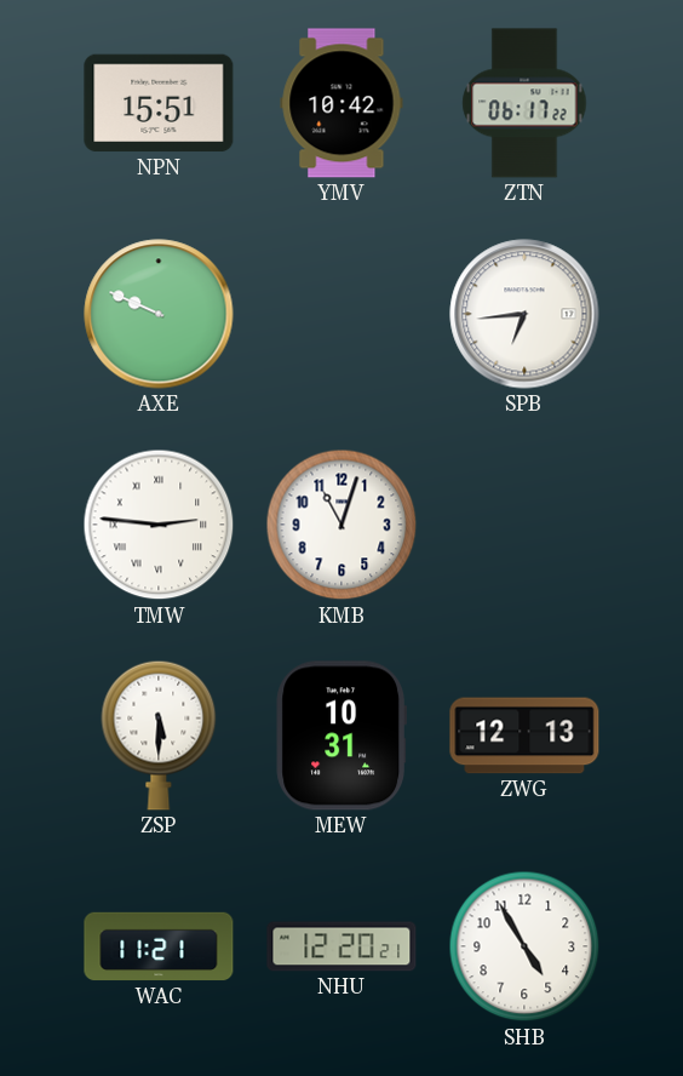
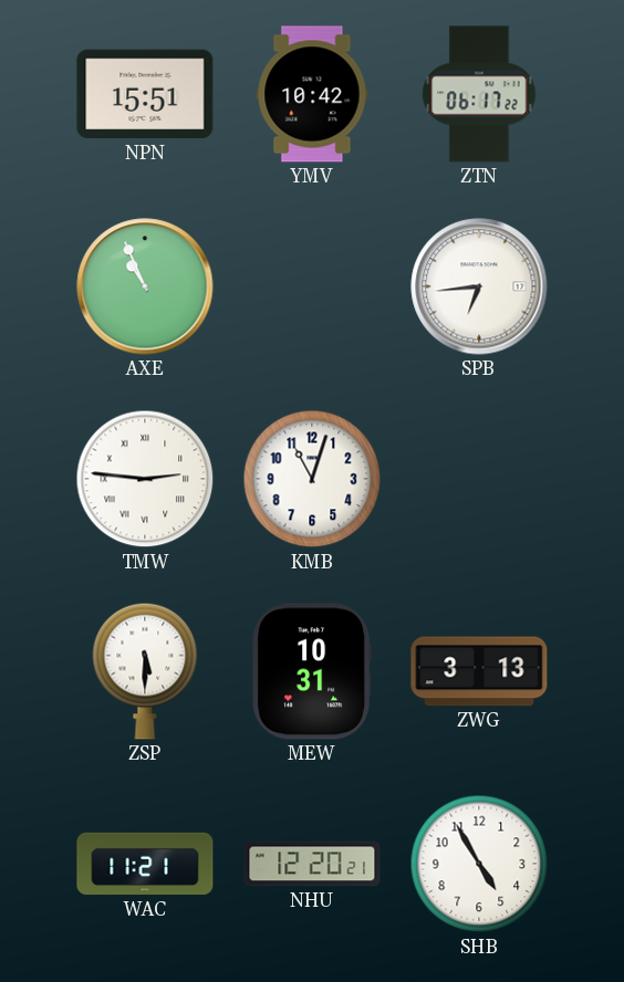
AXE: 9:49 -> 10:56 (145, 286)
ZWG: 12:13 -> 3:13 (479, 671)
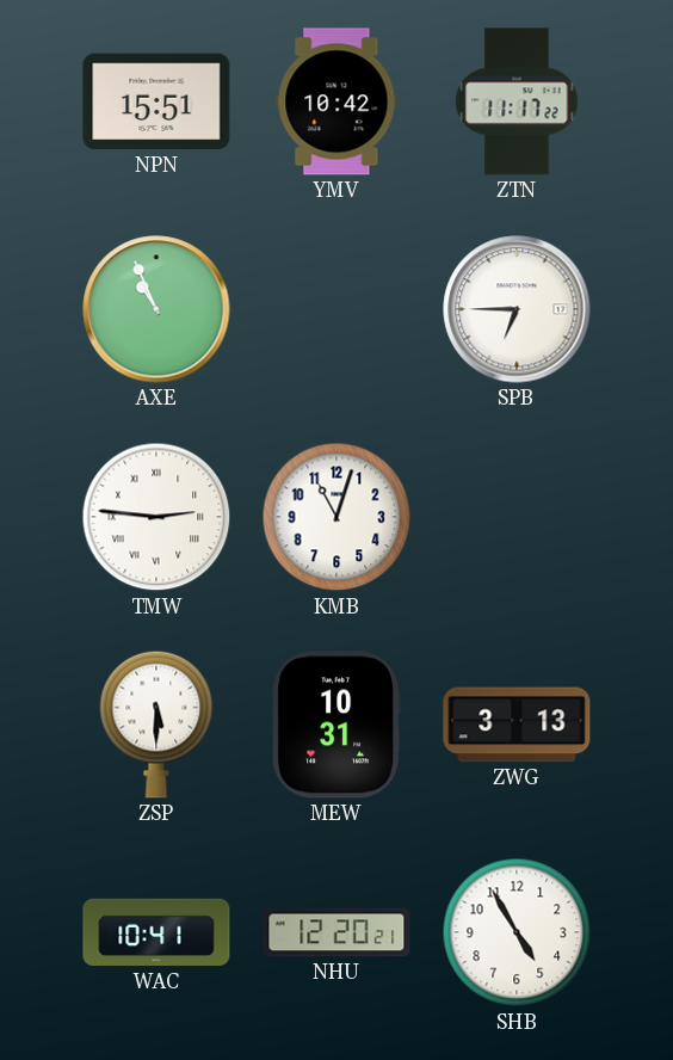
ZTN: 06:17 -> 11:17 (517, 101)
SPB: 6:44 -> 6:45 (517, 309)
WAC: 11:21 -> 10:41 (156, 932)
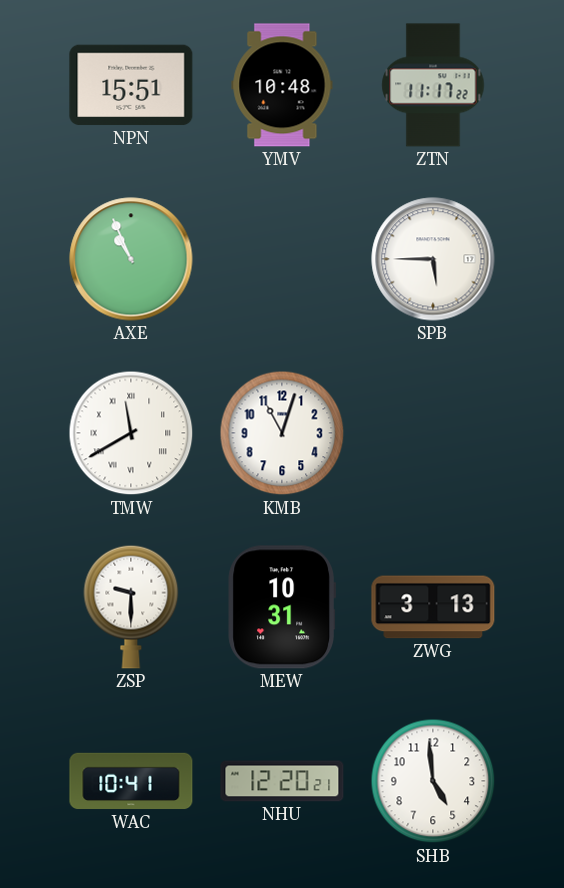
YMV: 10:42 -> 10:48 (282, 85)
SPB: 6:45 -> 5:45 (433, 259)
TMW: 2:46 -> 11:40 (131, 433)
ZSP: 5:30 -> 9:30 (131, 607)
SHB: 4:55 -> 4:59 (433, 781)
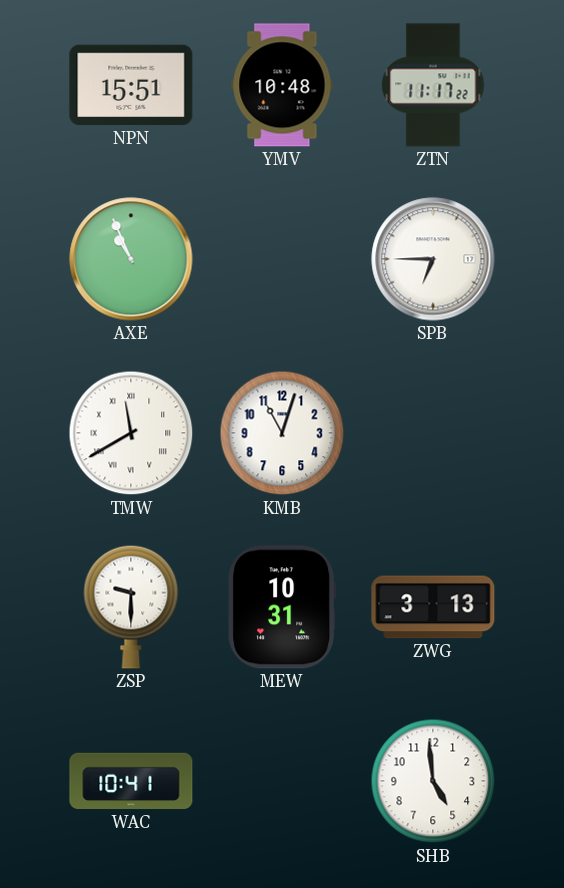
SPB: 5:45 -> 6:45 (433, 259)
NHU: 12:20 -> none (282, 781)
